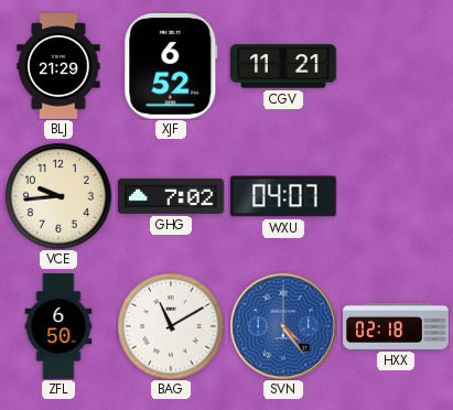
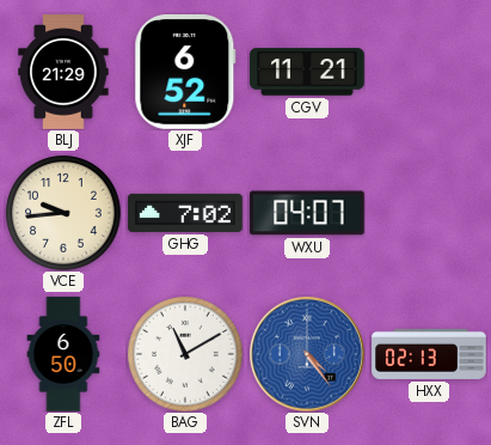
HXX: 02:18 -> 02:13 (429, 354)
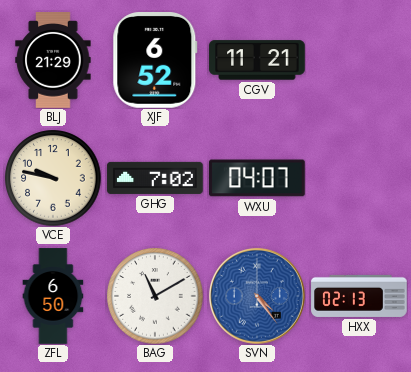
VCE: 9:44 -> 9:47 (53, 178)
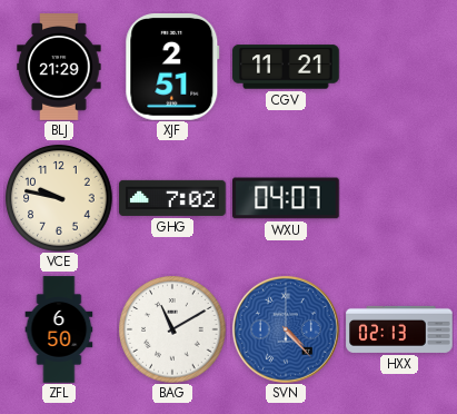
XJF: 6:52 -> 2:51 (172, 68)
SVN: 4:24 -> 4:23 (286, 329)
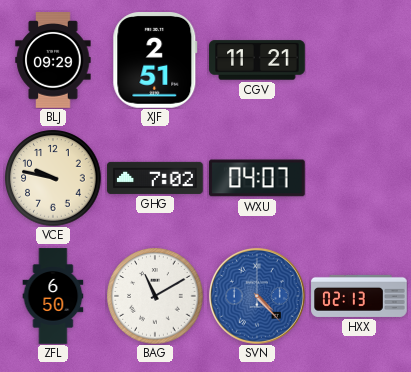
BLJ: 21:29 -> 09:29 (53, 60)
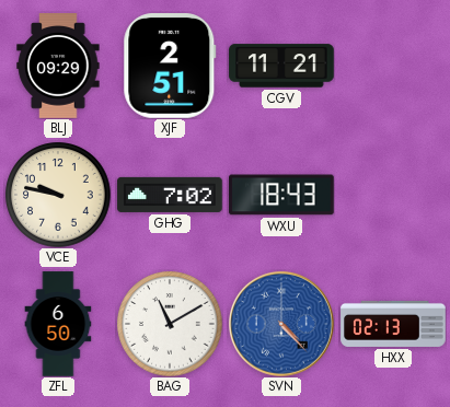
WXU: 04:07 -> 18:43 (281, 195)
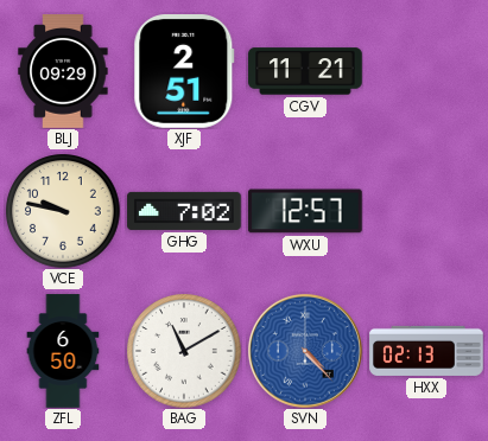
WXU: 18:43 -> 12:57 (305, 211)
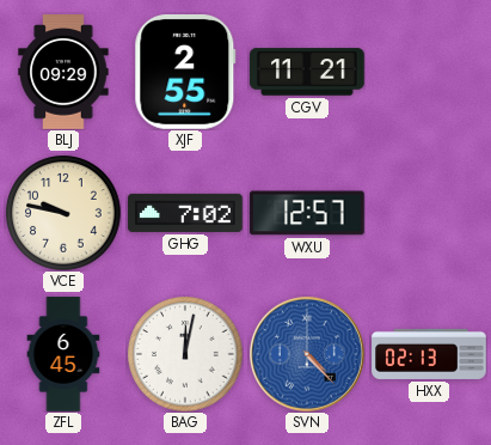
XJF: 2:51 -> 2:55 (185, 73)
ZFL: 6:50 -> 6:45 (63, 354)
BAG: 11:10 -> 12:02 (185, 354)
